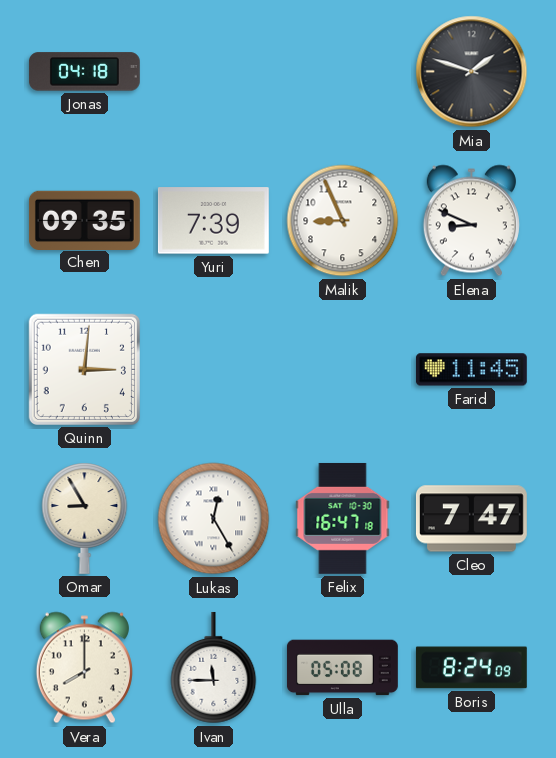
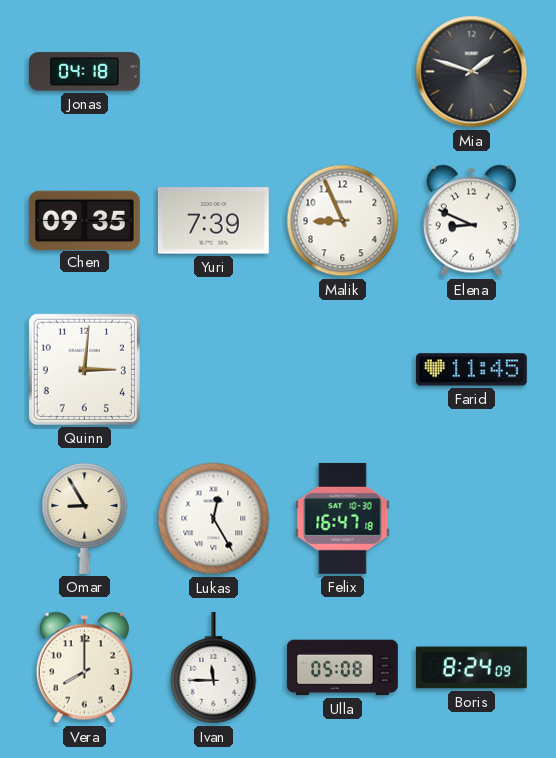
Cleo: 7:47 -> none (471, 519)
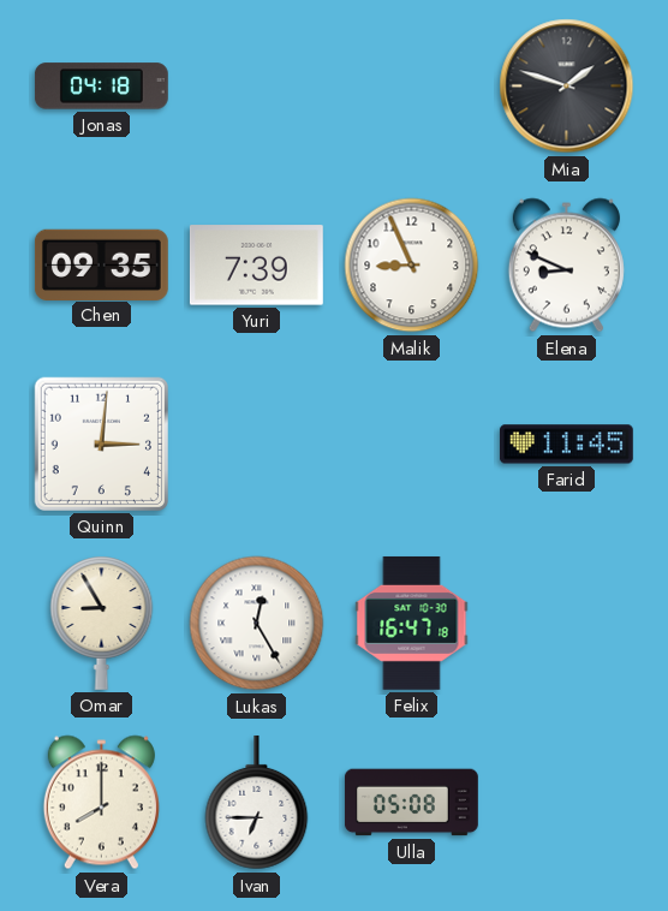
Ivan: 11:45 -> 6:45 (257, 803)
Boris: 8:24 -> none (471, 668)
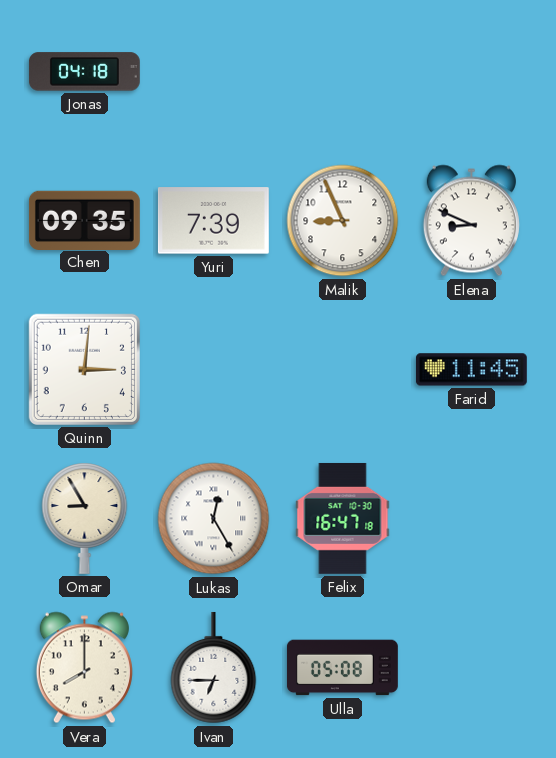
Mia: 1:48 -> none (567, 87)
